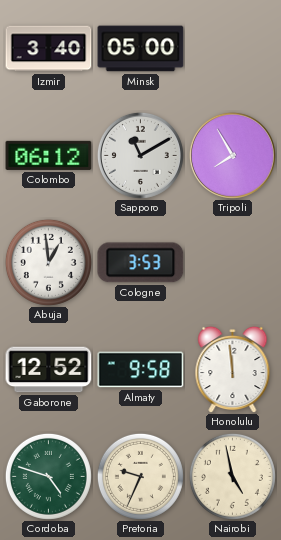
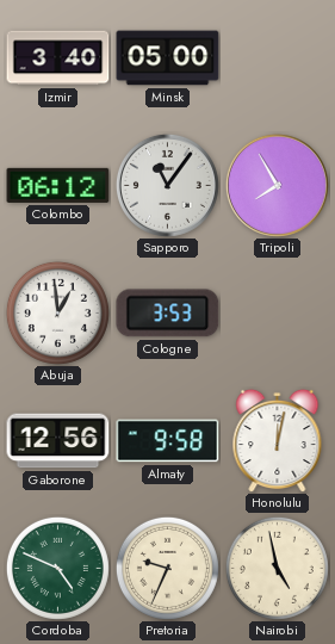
Sapporo: 11:10 -> 11:06 (167, 185)
Gaborone: 12:52 -> 12:56 (58, 441)
Honolulu: 11:59 -> 12:02 (278, 440)
Cordoba: 4:48 -> 4:49 (57, 568)
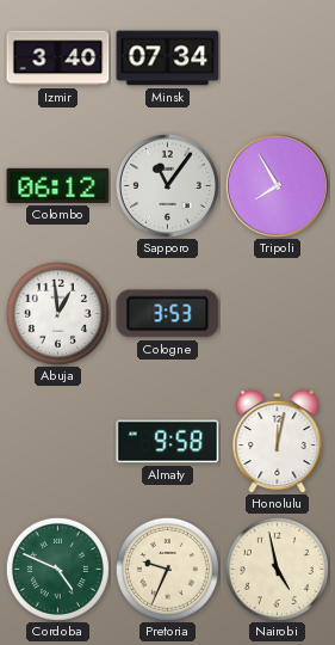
Minsk: 05:00 -> 07:34 (168, 59)
Gaborone: 12:56 -> none (58, 441)
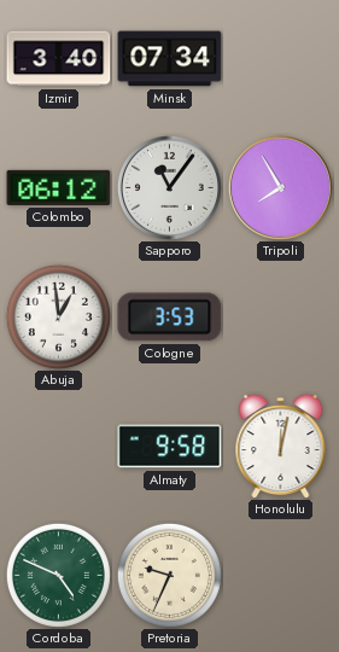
Nairobi: 4:58 -> none (277, 569)
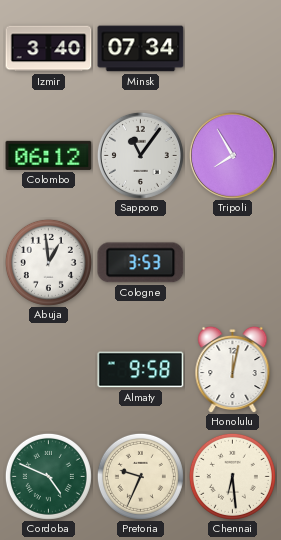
Chennai: none -> 6:29 (232, 476)
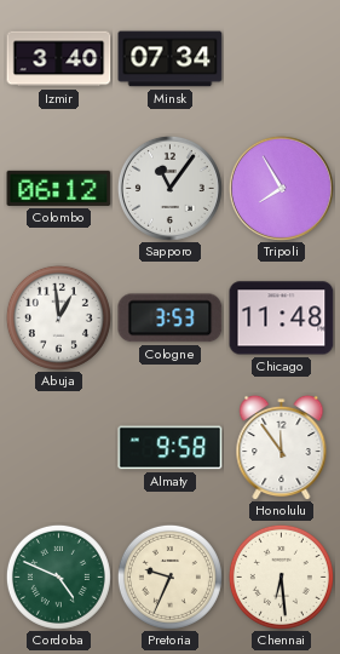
Chicago: none -> 11:48 (282, 319)
Honolulu: 12:02 -> 11:54 (282, 447)
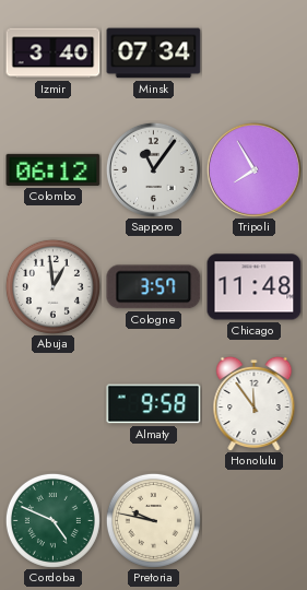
Cologne: 3:53 -> 3:57 (154, 287)
Pretoria: 9:34 -> 9:47 (153, 520)
Chennai: 6:29 -> none (281, 576)
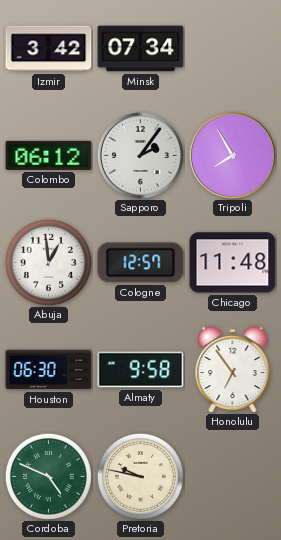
Izmir: 3:40 -> 3:42 (49, 49)
Sapporo: 11:06 -> 2:06 (140, 155)
Cologne: 3:57 -> 12:57 (141, 263)
Houston: none -> 06:30 (49, 370)
Honolulu: 11:54 -> 6:54 (233, 369)
